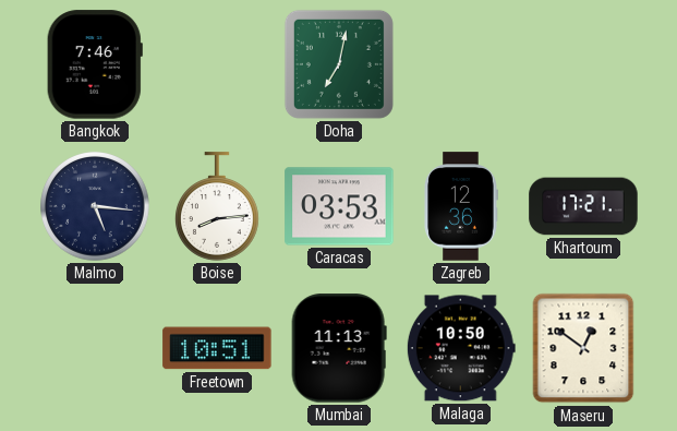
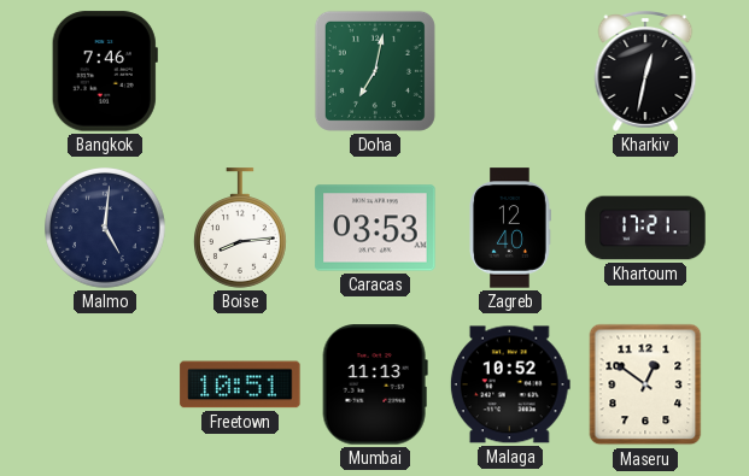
Kharkiv: none -> 12:32 (645, 71)
Malmo: 5:16 -> 5:01 (105, 228)
Zagreb: 12:36 -> 12:40 (510, 228)
Malaga: 10:50 -> 10:52 (510, 384)
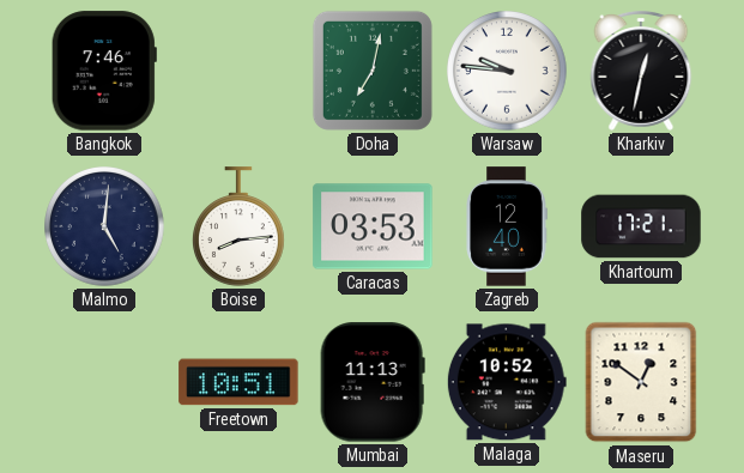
Warsaw: none -> 9:46 (507, 71)
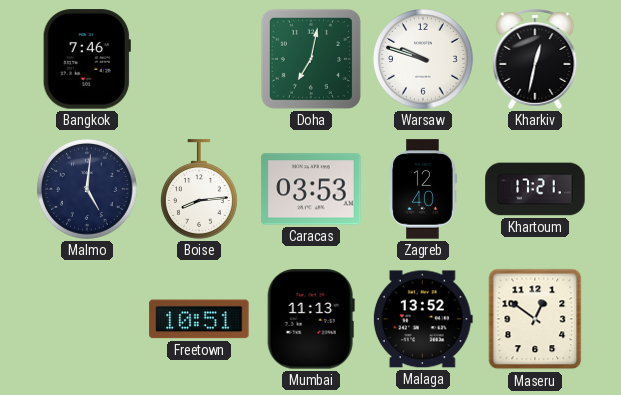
Warsaw: 9:46 -> 9:48 (423, 59)
Malaga: 10:52 -> 13:52 (423, 319)
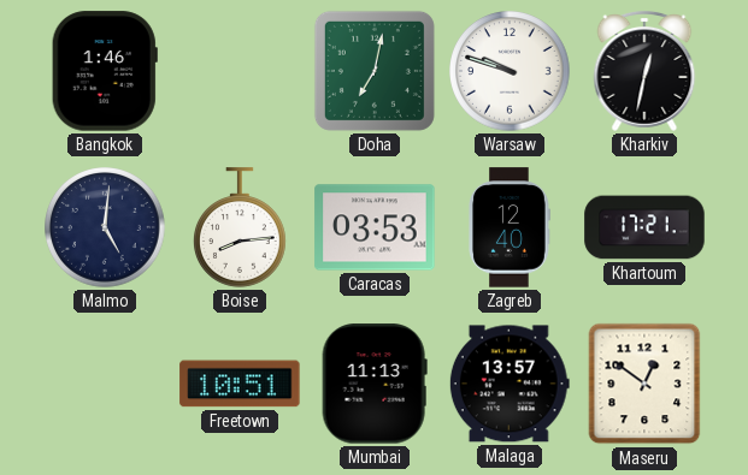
Bangkok: 7:46 -> 1:46 (105, 71)
Malaga: 13:52 -> 13:57 (510, 384)
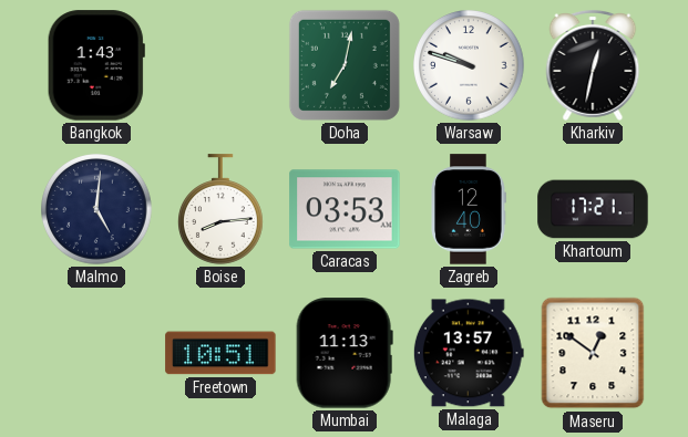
Bangkok: 1:46 -> 1:43 (96, 65)
